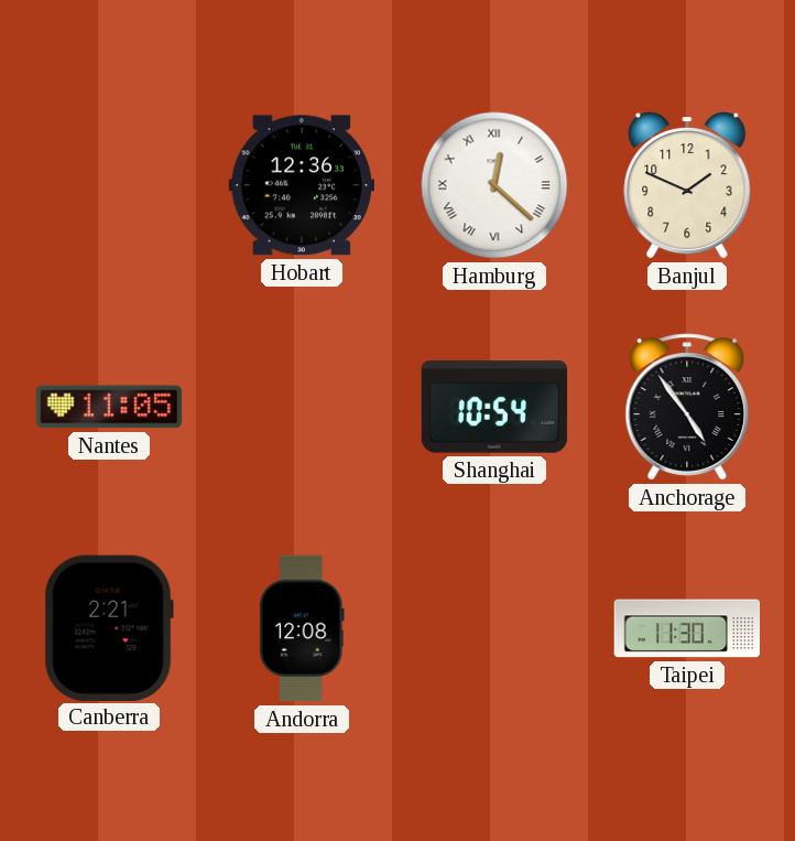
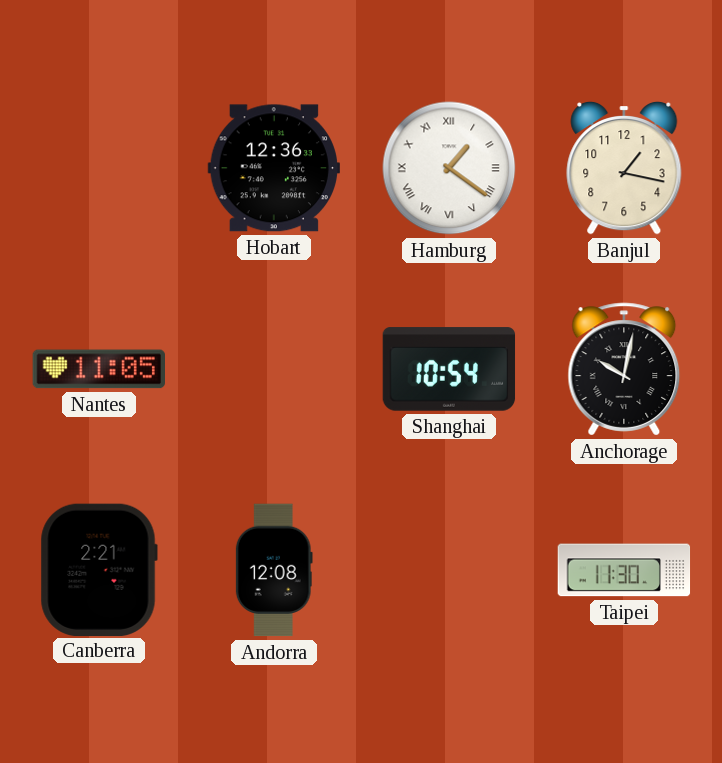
Hamburg: 12:22 -> 1:21 (449, 168)
Banjul: 1:49 -> 1:17 (624, 168)
Anchorage: 4:54 -> 10:02 (624, 369)
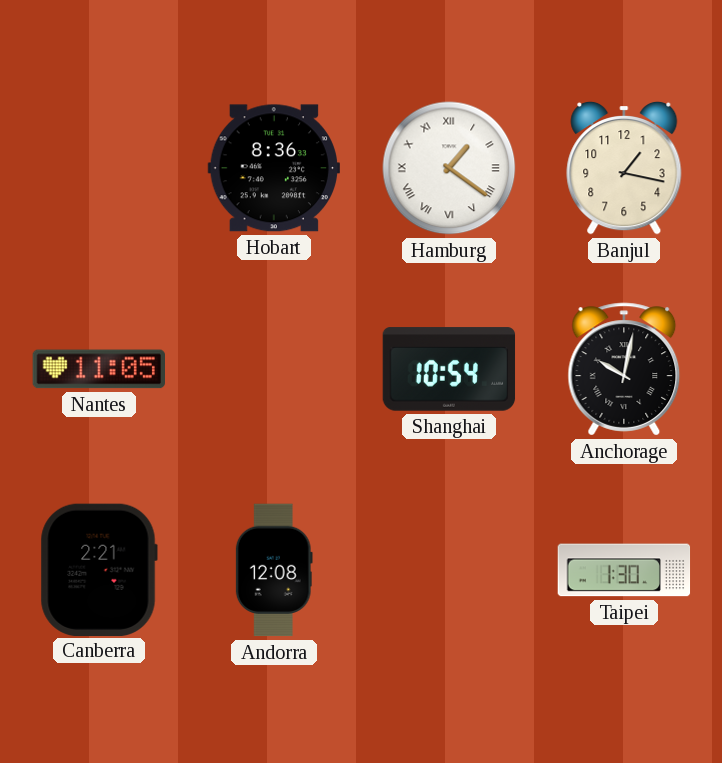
Hobart: 12:36 -> 8:36 (273, 168)
Taipei: 11:30 -> 1:30 (624, 570)
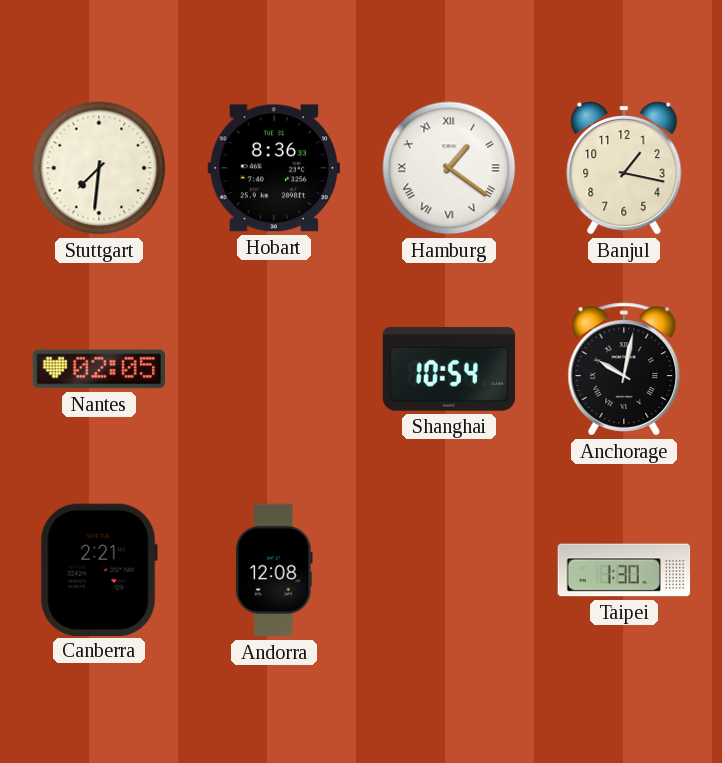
Stuttgart: none -> 7:31 (99, 168)
Nantes: 11:05 -> 02:05 (98, 369)
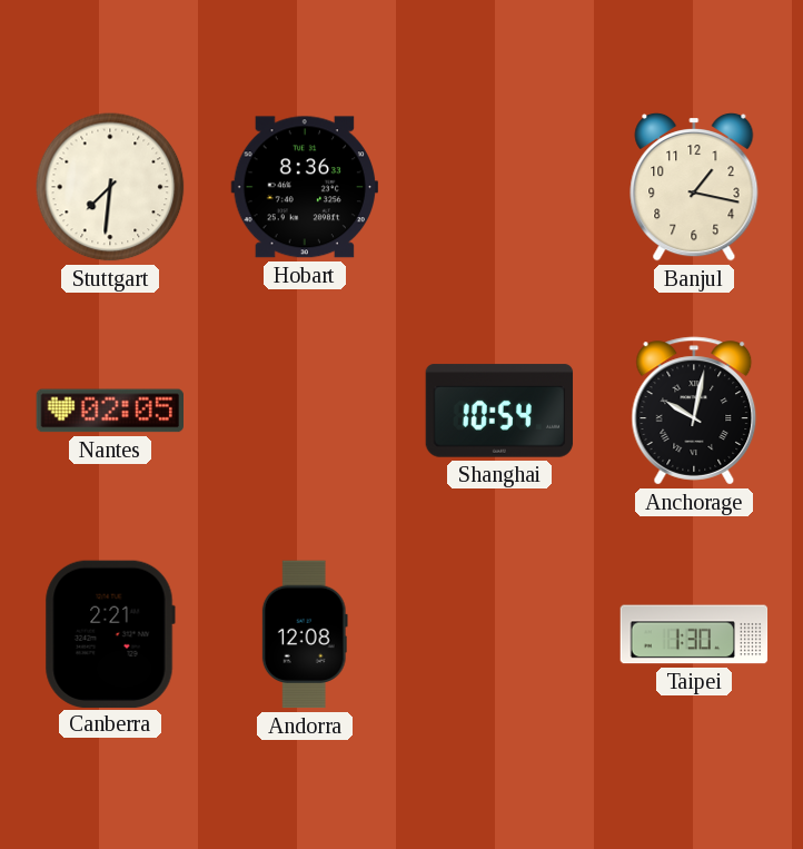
Hamburg: 1:21 -> none (449, 168)
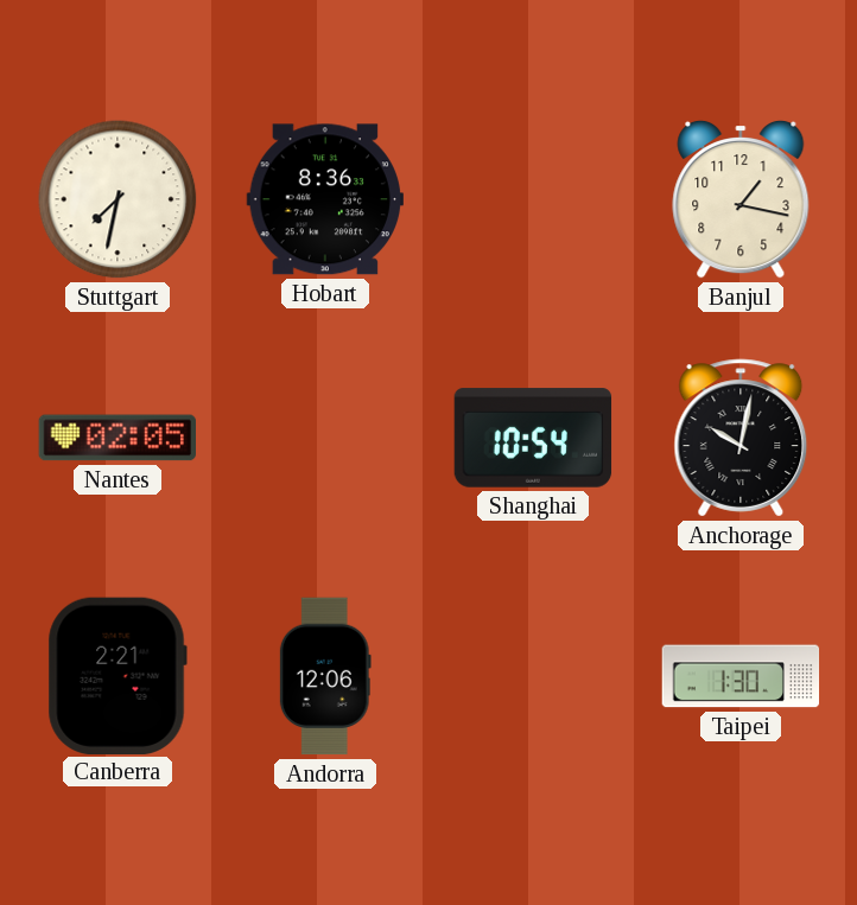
Stuttgart: 7:31 -> 7:32 (118, 199)
Andorra: 12:08 -> 12:06 (325, 676)
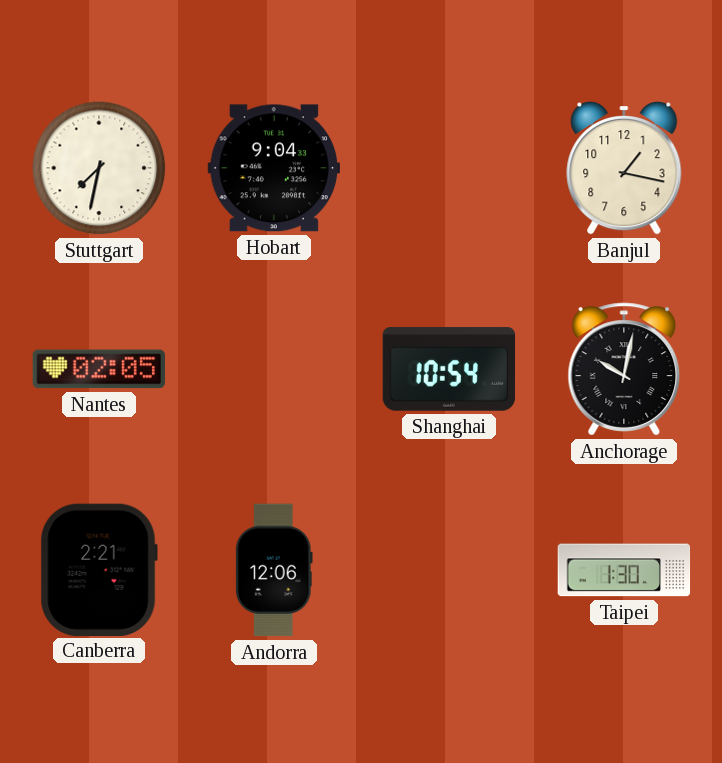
Hobart: 8:36 -> 9:04 (273, 168)
